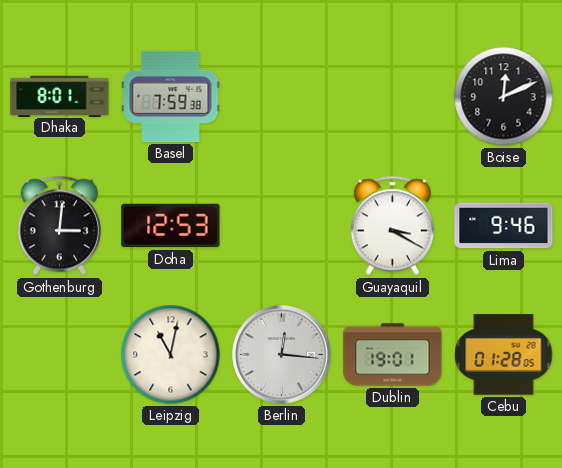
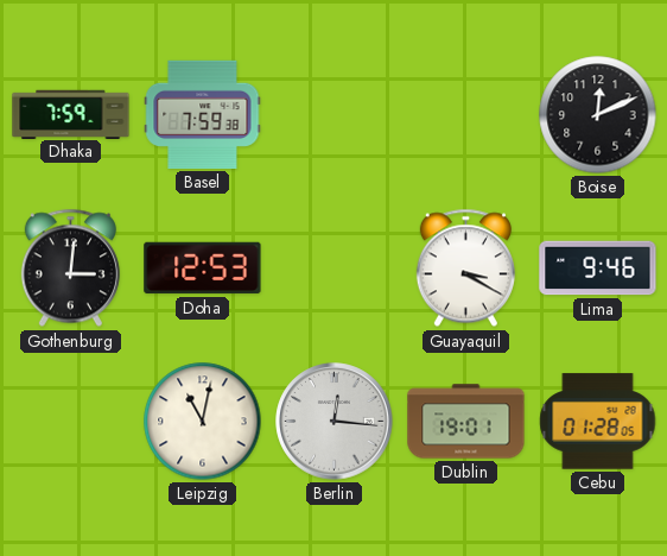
Dhaka: 8:01 -> 7:59 (71, 114)
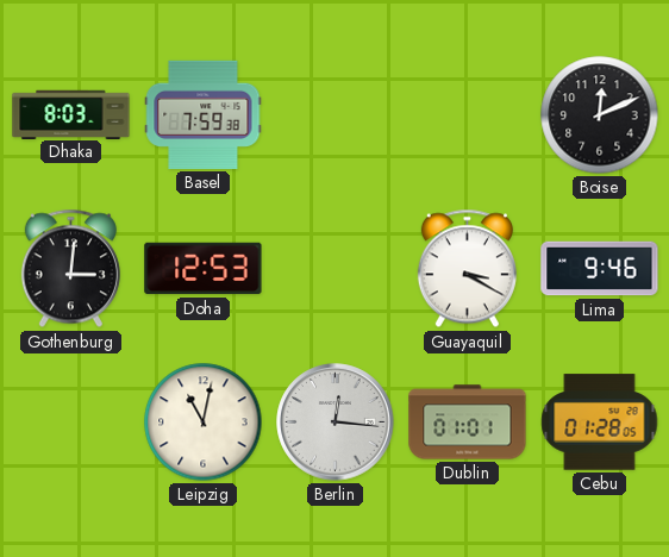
Dhaka: 7:59 -> 8:03 (71, 114)
Dublin: 19:01 -> 01:01 (468, 423)
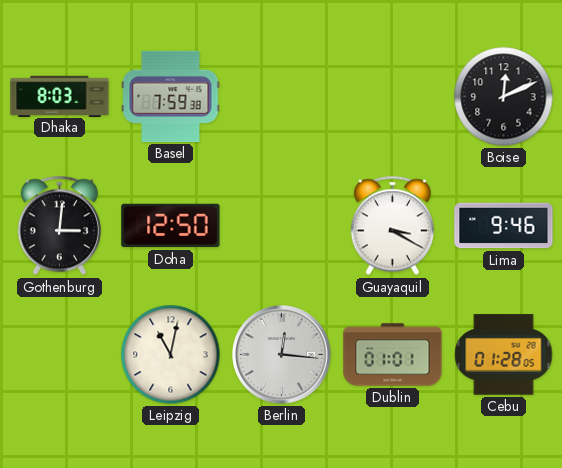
Doha: 12:53 -> 12:50 (171, 226)
